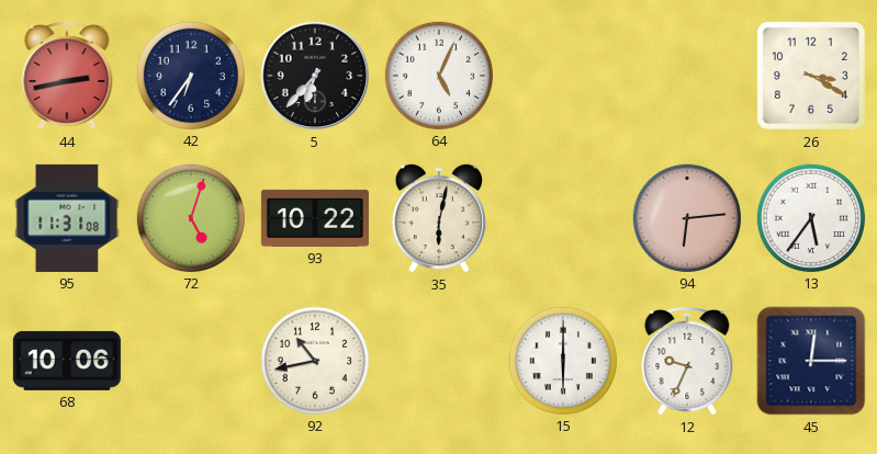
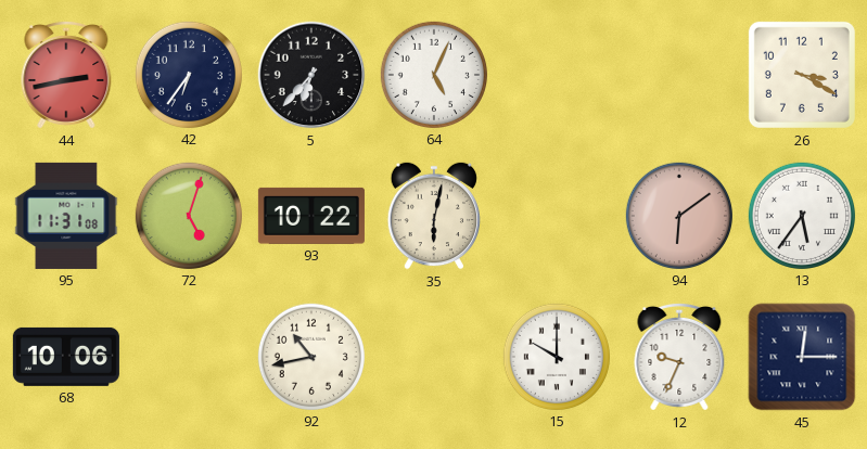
94: 6:14 -> 6:09 (679, 216)
15: 6:00 -> 10:00 (557, 357)
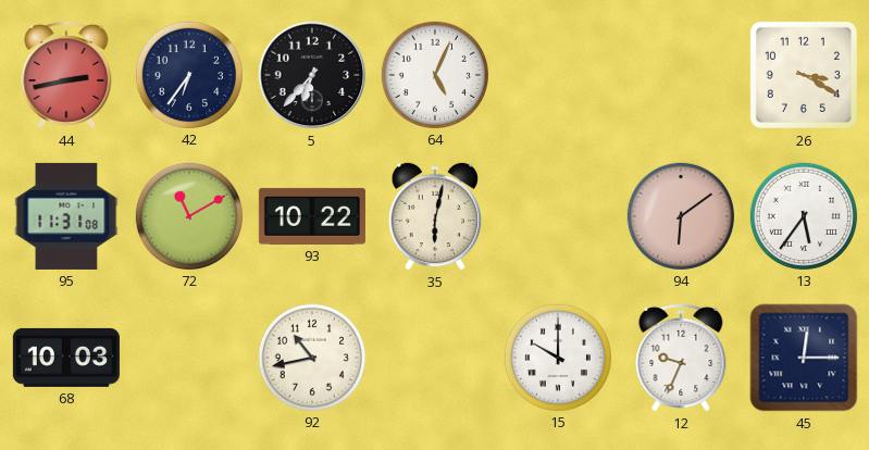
72: 5:03 -> 11:10 (189, 216)
68: 10:06 -> 10:03 (66, 358)
